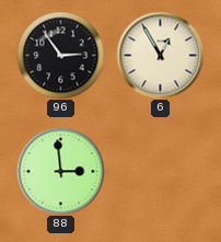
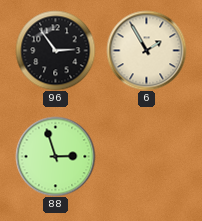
6: 12:55 -> 1:55 (146, 50)
88: 2:59 -> 2:57 (55, 156)
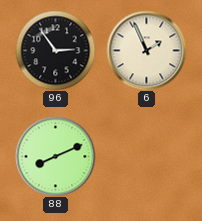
6: 1:55 -> 1:56 (146, 50)
88: 2:57 -> 8:11 (55, 156)
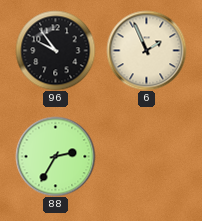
96: 2:54 -> 9:54 (55, 50)
88: 8:11 -> 2:35 (55, 156)
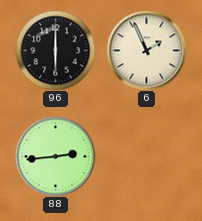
96: 9:54 -> 6:00 (55, 50)
88: 2:35 -> 2:44 (55, 156)
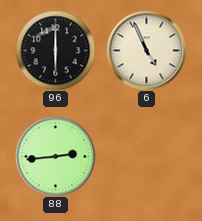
6: 1:56 -> 4:56 (146, 50)
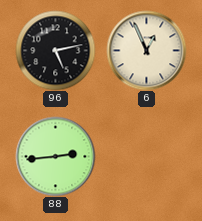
96: 6:00 -> 5:13 (55, 50)
6: 4:56 -> 12:56 (146, 50)
